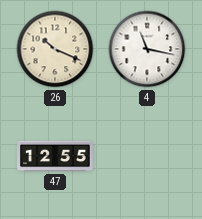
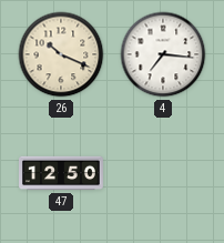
4: 11:17 -> 7:16 (163, 54)
47: 12:55 -> 12:50 (62, 173)
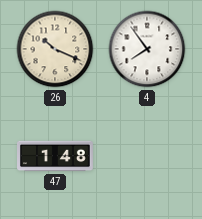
4: 7:16 -> 7:54 (147, 49)
47: 12:50 -> 1:48 (56, 156)
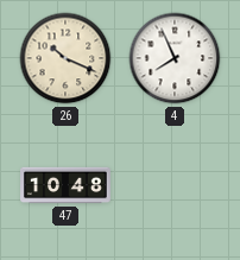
4: 7:54 -> 7:56 (175, 58)
47: 1:48 -> 10:48 (67, 185)
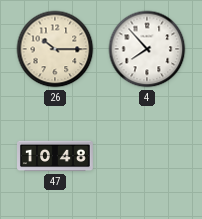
26: 10:19 -> 10:15 (55, 49)
4: 7:56 -> 7:53 (147, 49)
